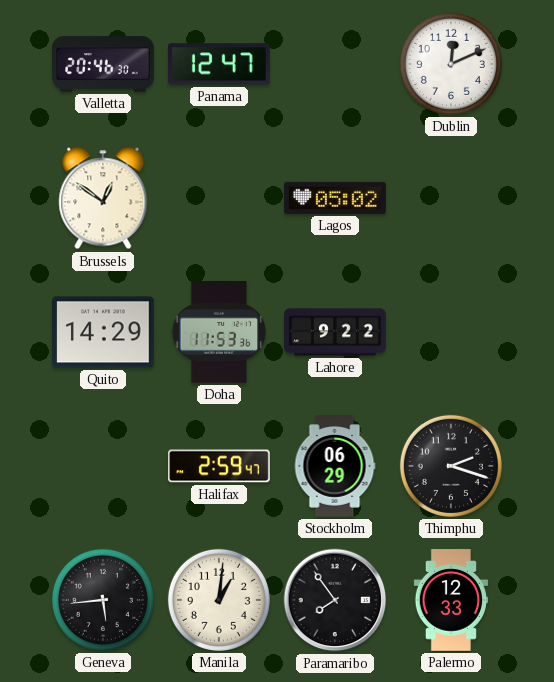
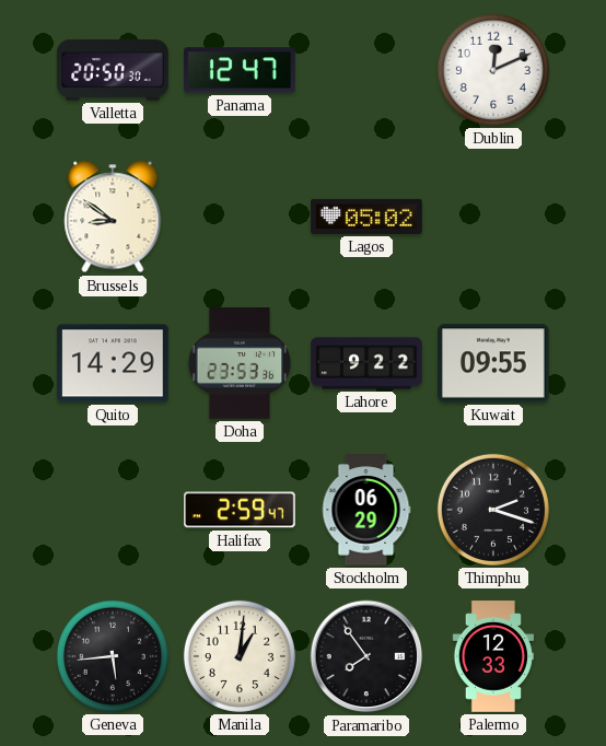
Valletta: 20:46 -> 20:50 (113, 70)
Brussels: 12:51 -> 8:51 (113, 217)
Doha: 11:53 -> 23:53 (240, 363)
Kuwait: none -> 09:55 (494, 363)
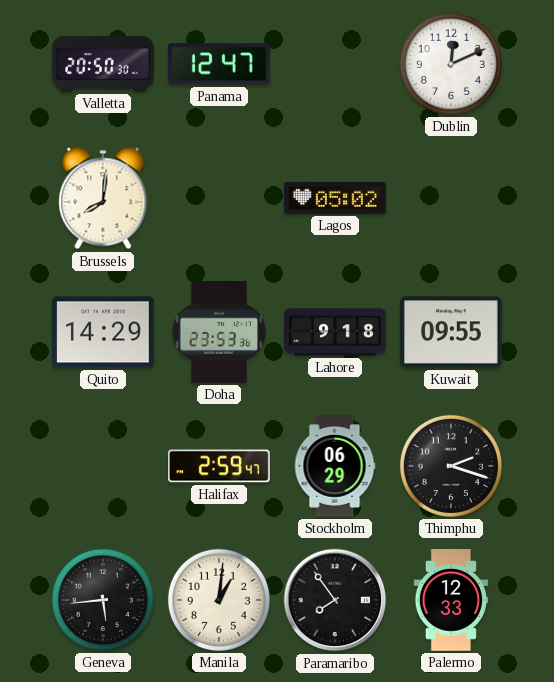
Brussels: 8:51 -> 8:01 (103, 198)
Lahore: 9:22 -> 9:18 (335, 332)
